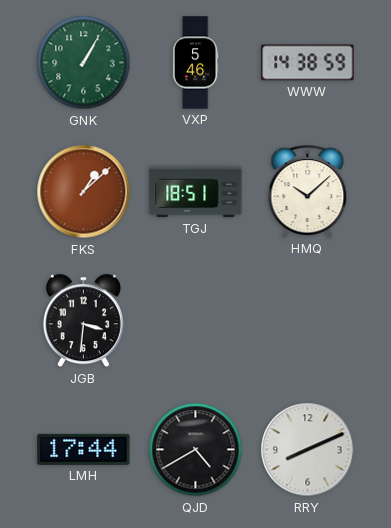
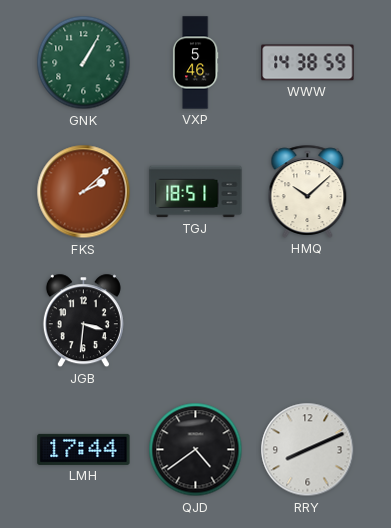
FKS: 1:08 -> 2:08 (84, 192)
QJD: 4:40 -> 4:39 (196, 450)
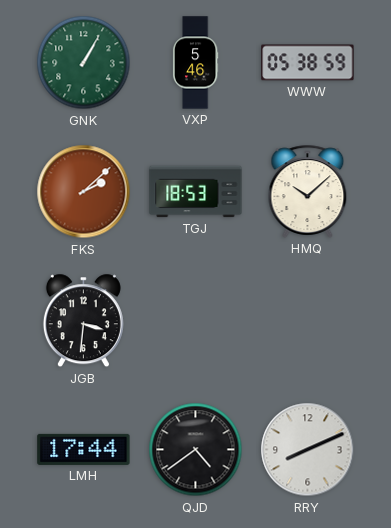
WWW: 14:38 -> 05:38 (308, 63)
TGJ: 18:51 -> 18:53 (196, 192)
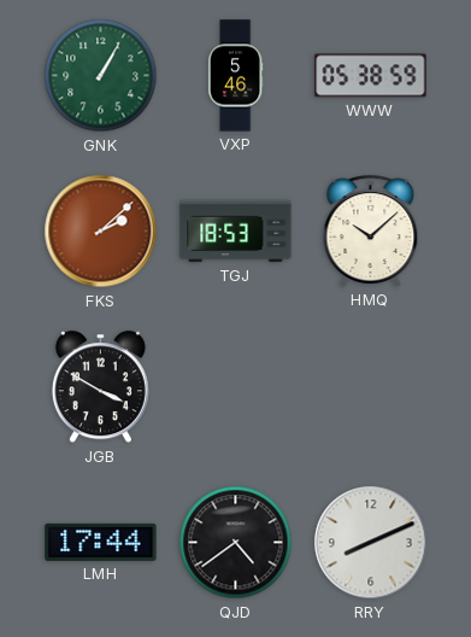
JGB: 3:31 -> 3:50 (100, 387)
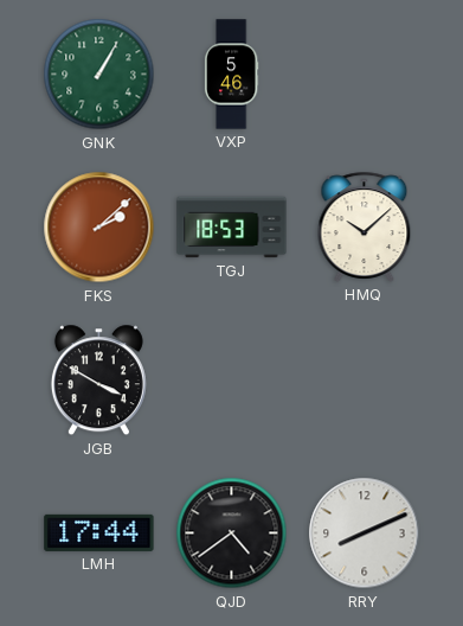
WWW: 05:38 -> none (371, 76)
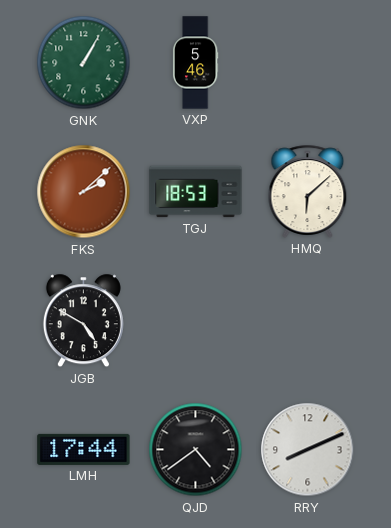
HMQ: 10:08 -> 6:08 (308, 191)
JGB: 3:50 -> 4:50 (83, 321)
